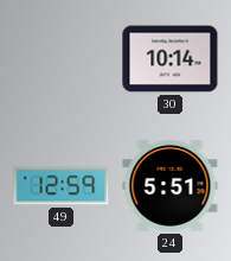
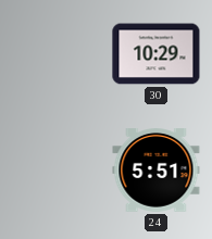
30: 10:14 -> 10:29 (157, 54)
49: 12:59 -> none (62, 186)
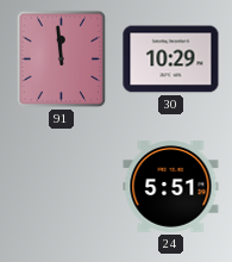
91: none -> 11:59 (62, 60)
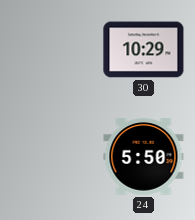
91: 11:59 -> none (62, 60)
24: 5:51 -> 5:50 (144, 157)
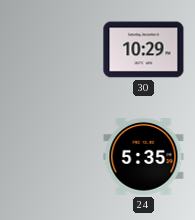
24: 5:50 -> 5:35 (144, 157)
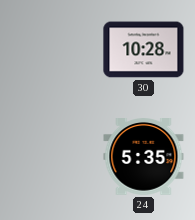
30: 10:29 -> 10:28 (144, 50)
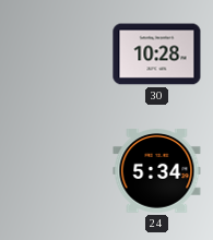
24: 5:35 -> 5:34 (157, 171)
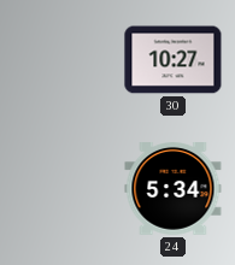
30: 10:28 -> 10:27 (174, 60)
